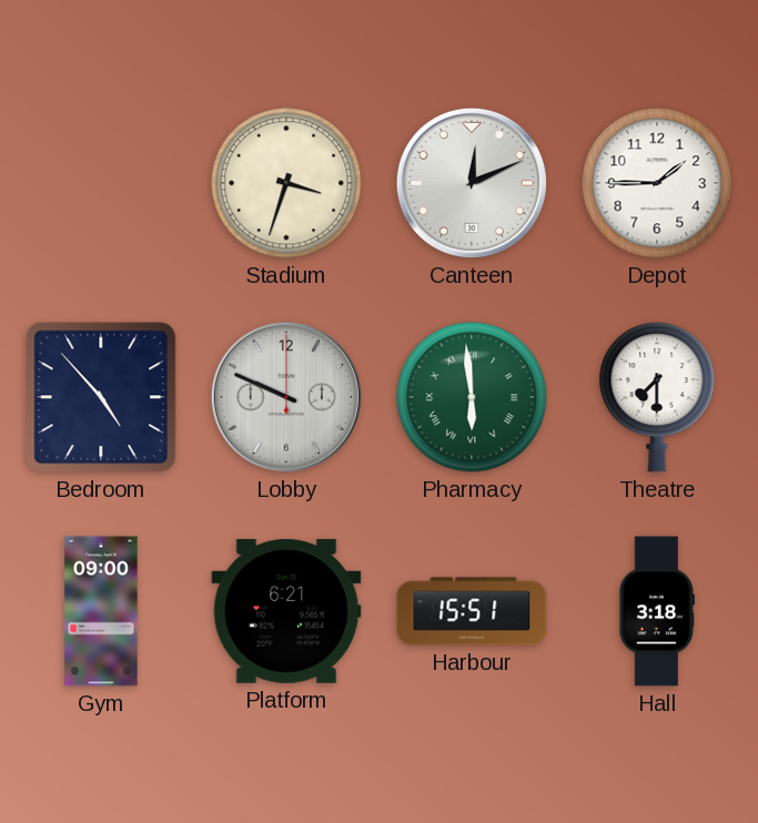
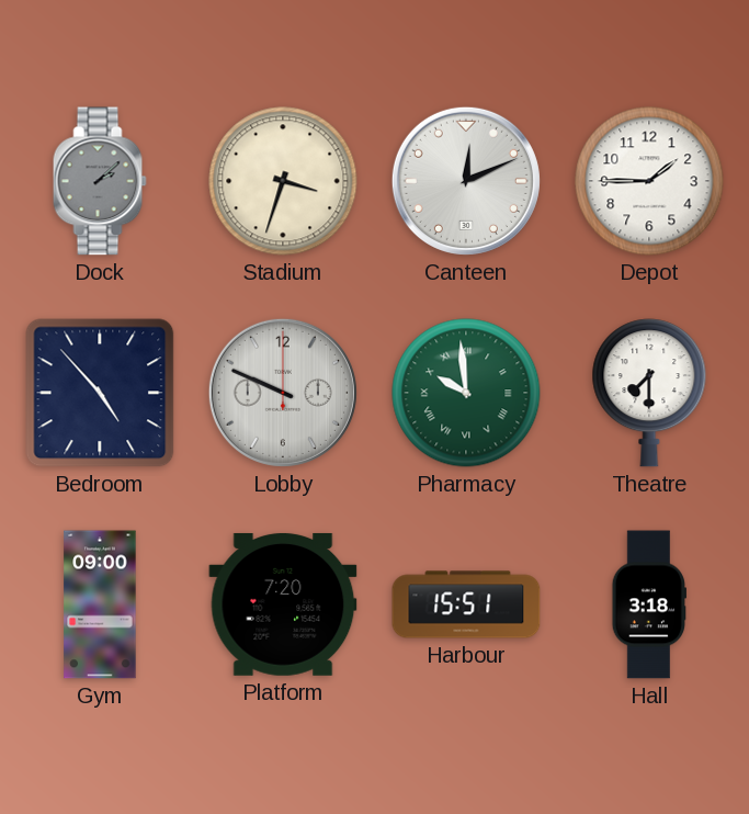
Dock: none -> 2:08 (100, 181)
Pharmacy: 5:59 -> 9:59 (466, 393)
Platform: 6:21 -> 7:20 (283, 604)
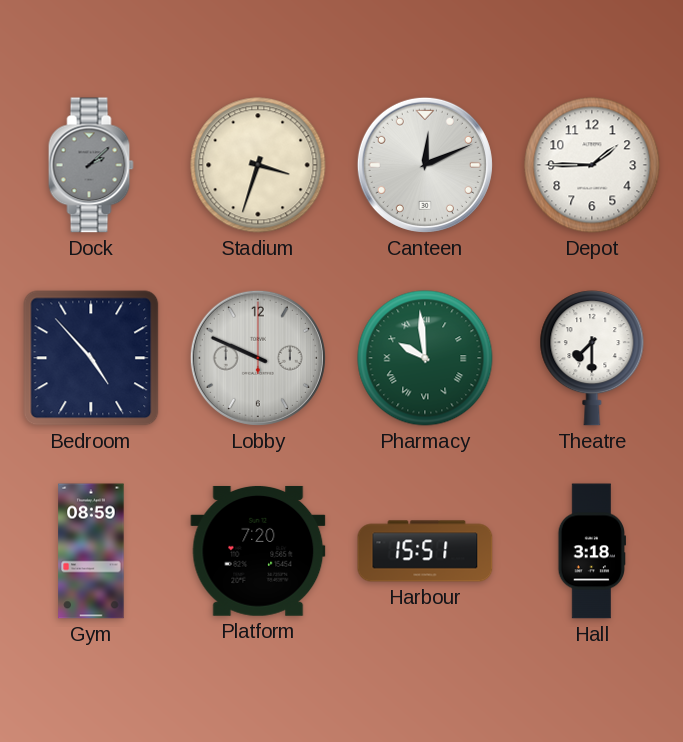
Gym: 09:00 -> 08:59 (91, 551)
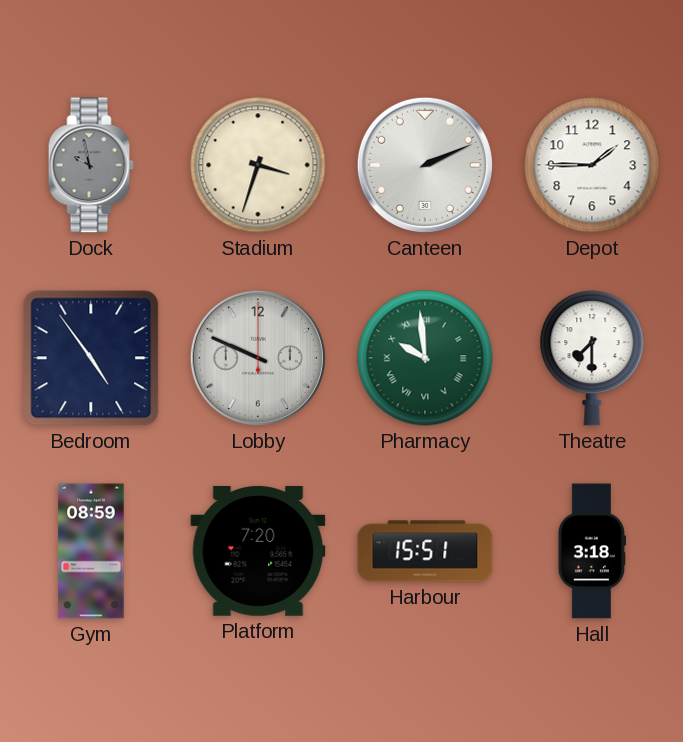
Dock: 2:08 -> 9:58 (91, 165)
Canteen: 12:11 -> 2:11 (425, 165)
Bedroom: 4:53 -> 4:54 (91, 358)
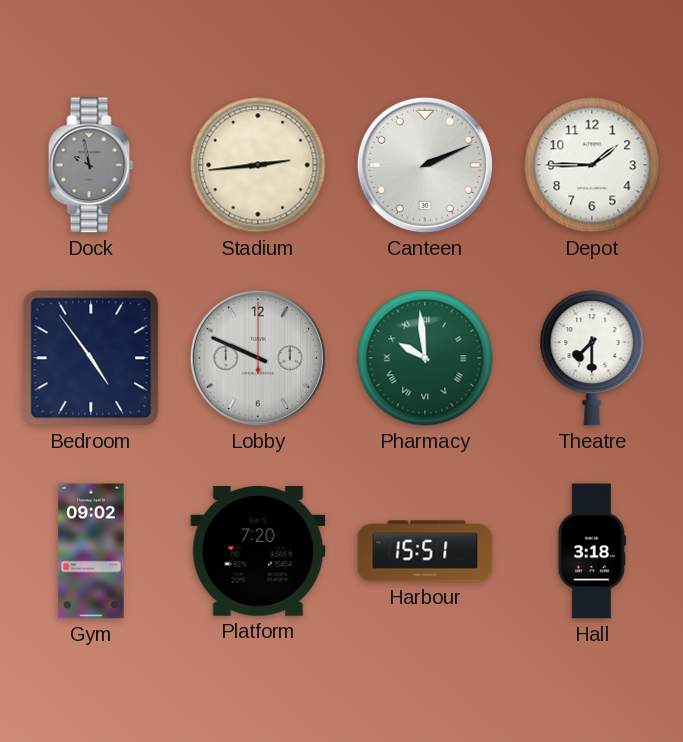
Stadium: 3:33 -> 2:44 (258, 165)
Gym: 08:59 -> 09:02 (91, 551)
